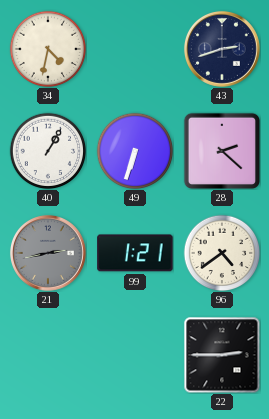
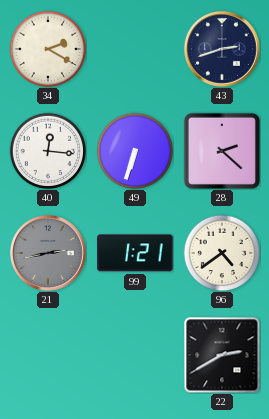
34: 4:32 -> 2:20 (48, 49)
40: 1:05 -> 12:16 (48, 151)
22: 2:45 -> 2:40 (222, 355)
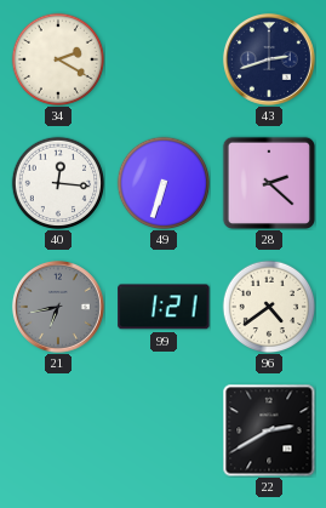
21: 2:43 -> 6:43 (58, 307)
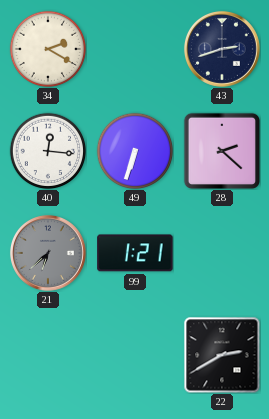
21: 6:43 -> 6:38 (48, 253)
96: 4:39 -> none (269, 307)
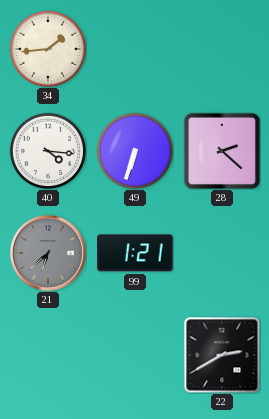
34: 2:20 -> 1:44 (48, 49)
43: 2:42 -> none (222, 49)
40: 12:16 -> 4:16 (48, 151)
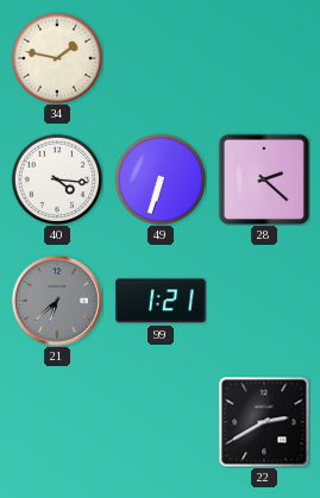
34: 1:44 -> 1:47 (57, 58)
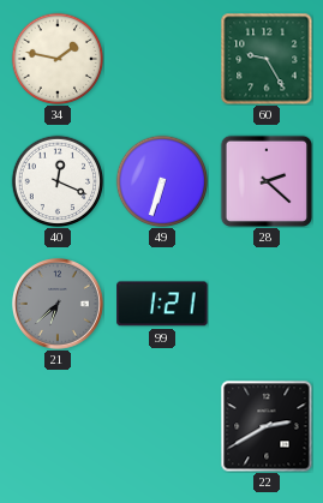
60: none -> 9:25 (267, 59)
40: 4:16 -> 12:19 (58, 181)
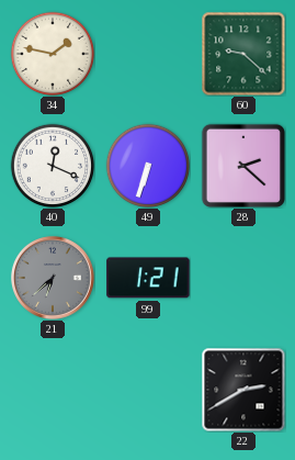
60: 9:25 -> 9:22 (243, 54)
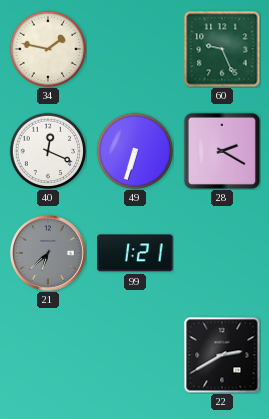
60: 9:22 -> 9:26 (222, 49)
28: 2:22 -> 2:20 (221, 150)
